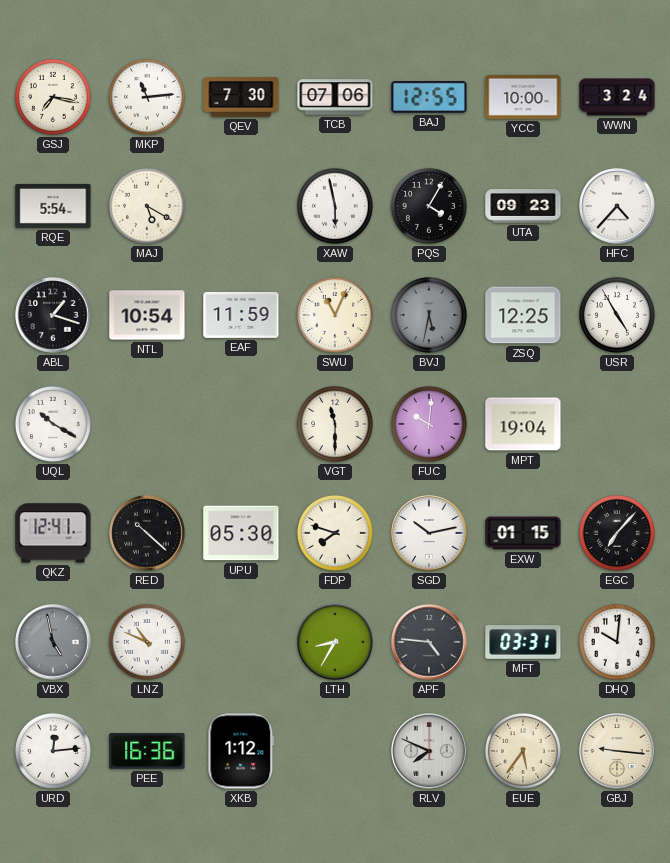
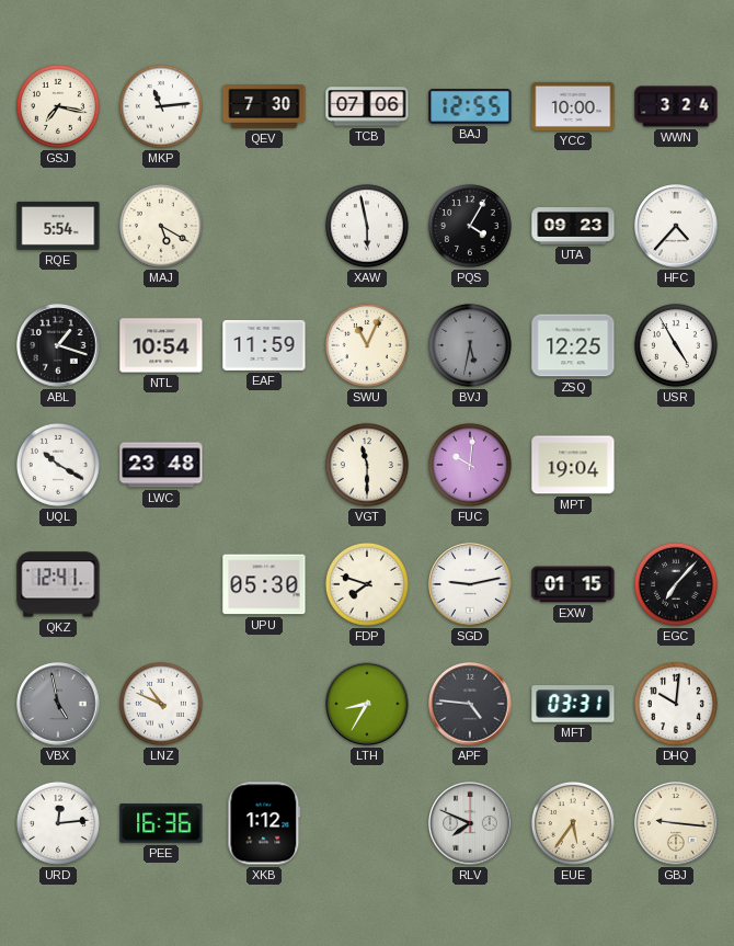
LWC: none -> 23:48 (161, 465)
RED: 10:22 -> none (147, 533)
SGD: 10:13 -> 9:13 (470, 584)
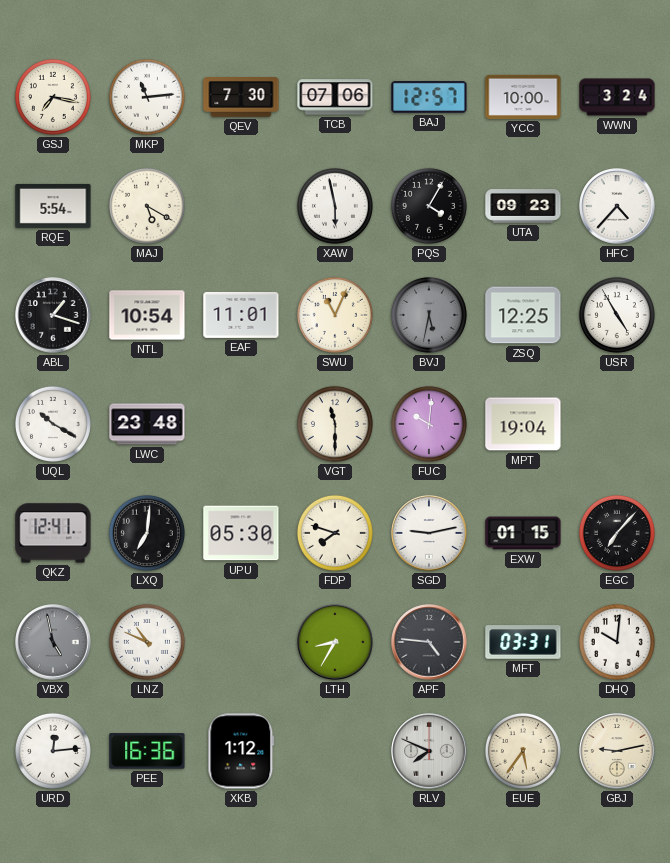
BAJ: 12:55 -> 12:57 (429, 98)
EAF: 11:59 -> 11:01 (241, 315)
LXQ: none -> 7:01 (147, 533)
GBJ: 9:16 -> 9:13 (617, 751)
